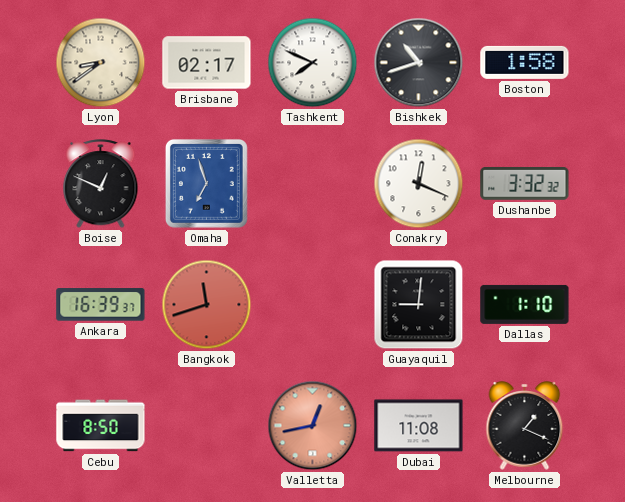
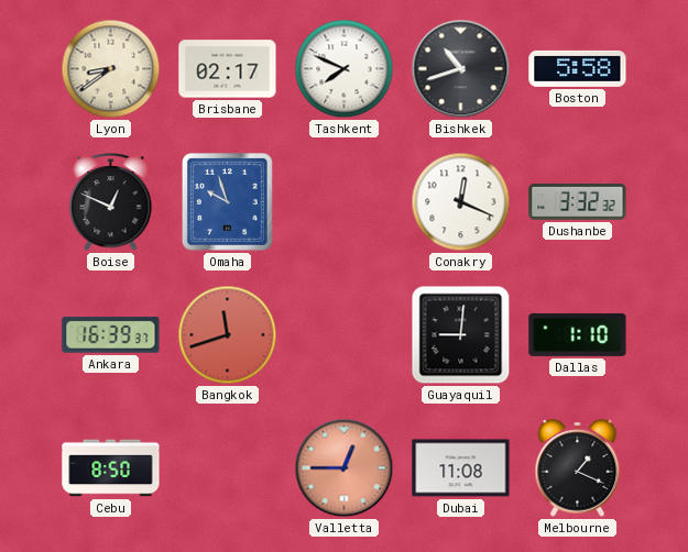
Boston: 1:58 -> 5:58 (578, 68)
Omaha: 6:57 -> 9:57 (227, 201)
Valletta: 12:43 -> 12:45 (345, 468)
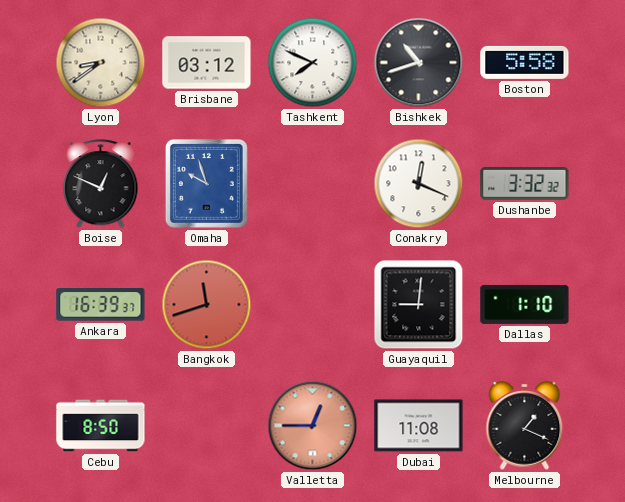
Brisbane: 02:17 -> 03:12 (207, 63)
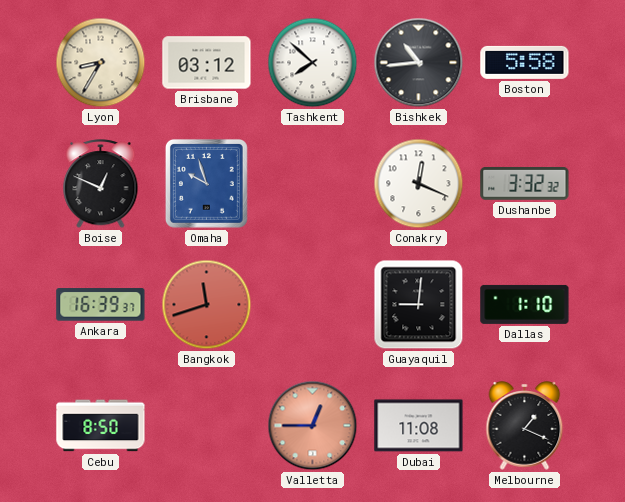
Lyon: 8:39 -> 8:35 (101, 63)
Tashkent: 7:49 -> 7:52 (313, 63)
Bishkek: 10:42 -> 10:44 (419, 63)
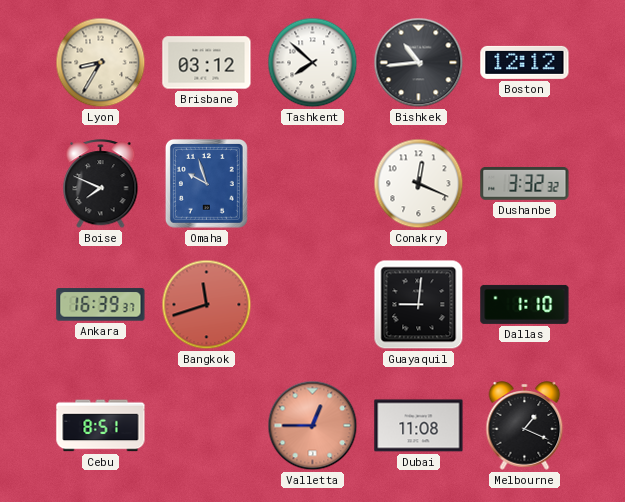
Boston: 5:58 -> 12:12 (525, 62)
Boise: 12:49 -> 7:49 (101, 184)
Cebu: 8:50 -> 8:51 (101, 426)
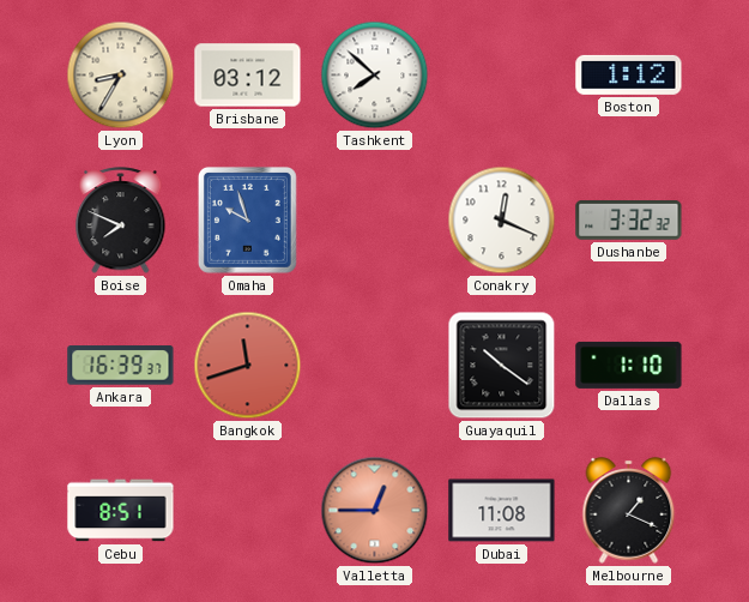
Bishkek: 10:44 -> none (419, 63)
Boston: 12:12 -> 1:12 (629, 74)
Guayaquil: 9:01 -> 10:21 (502, 366)
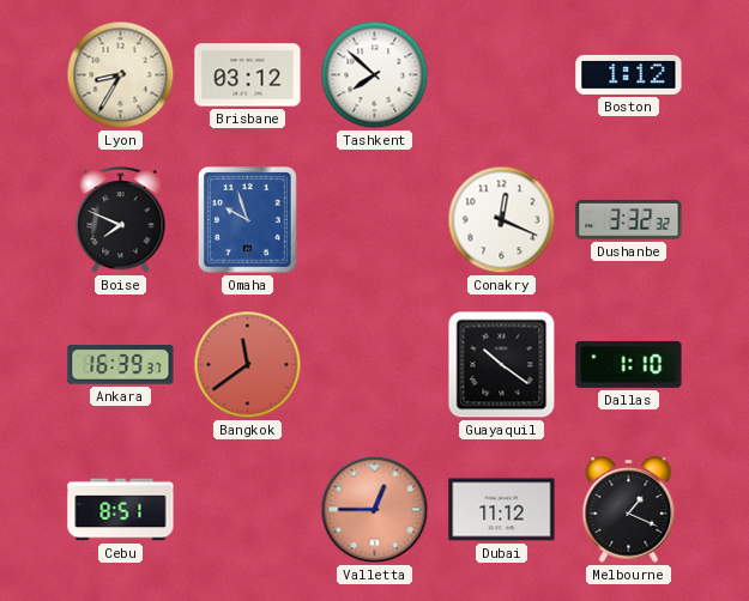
Bangkok: 11:42 -> 11:39 (248, 365)
Dubai: 11:08 -> 11:12 (502, 510)
